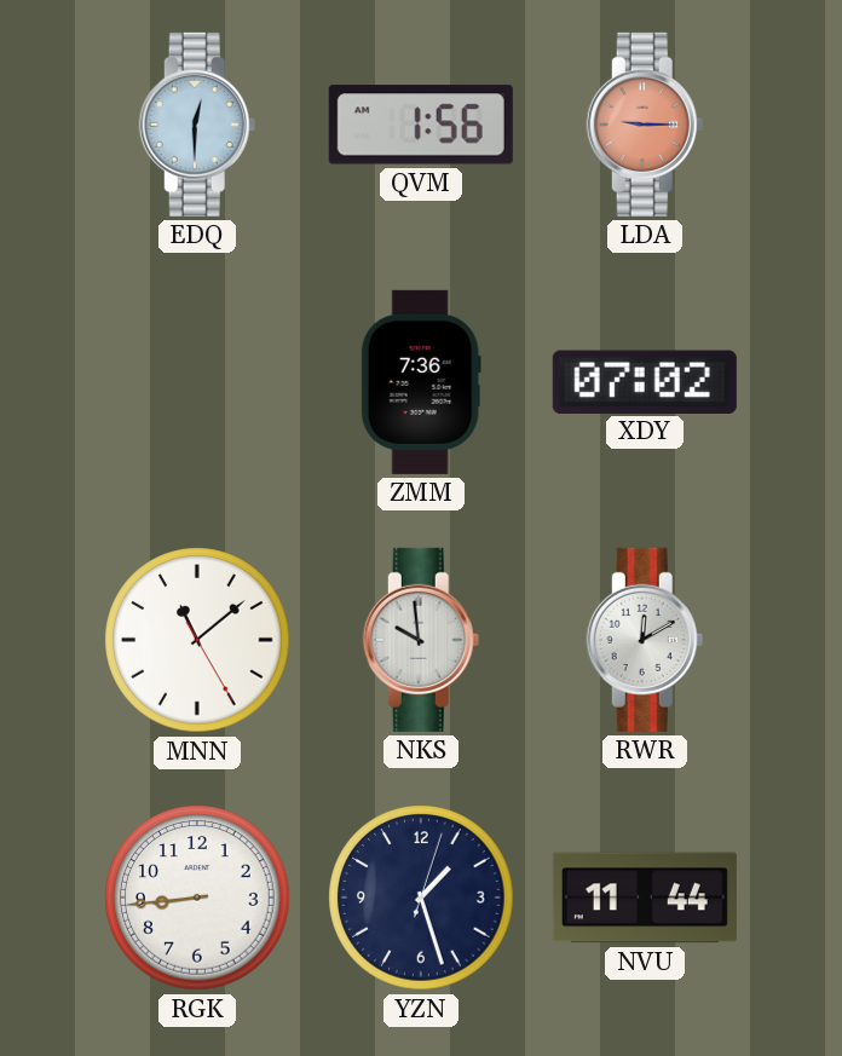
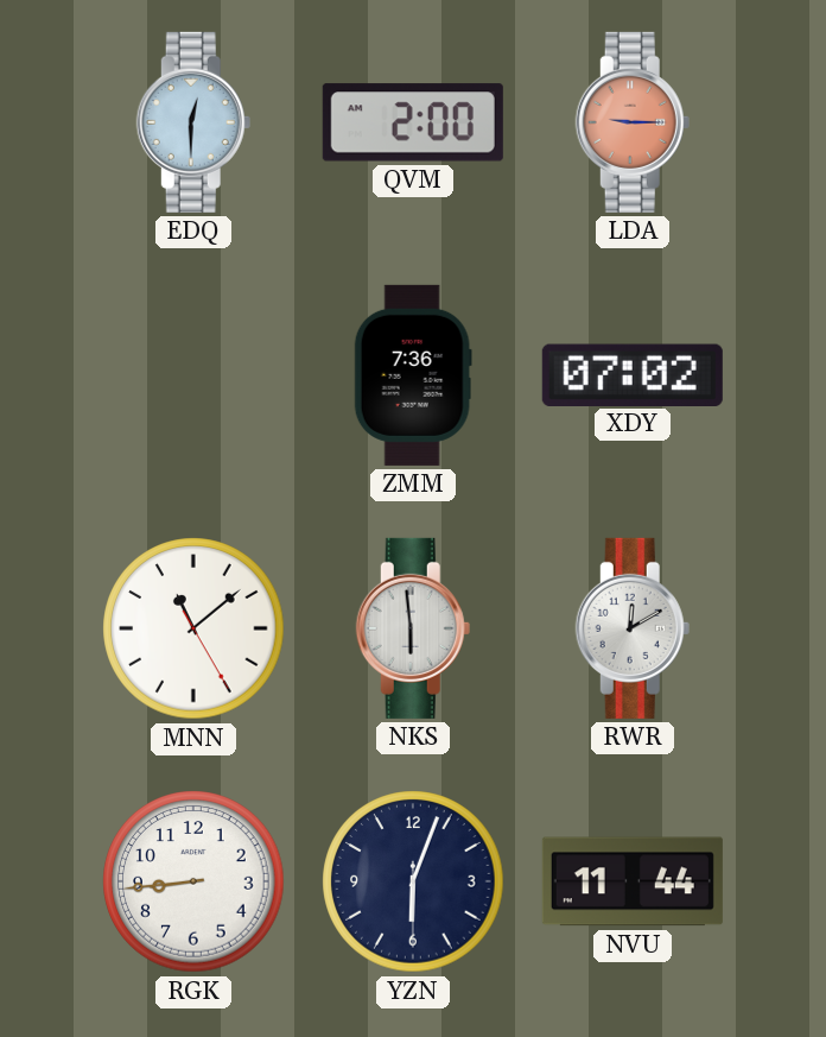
QVM: 1:56 -> 2:00 (413, 122)
NKS: 9:59 -> 5:59 (413, 628)
YZN: 1:27 -> 6:03 (413, 881)
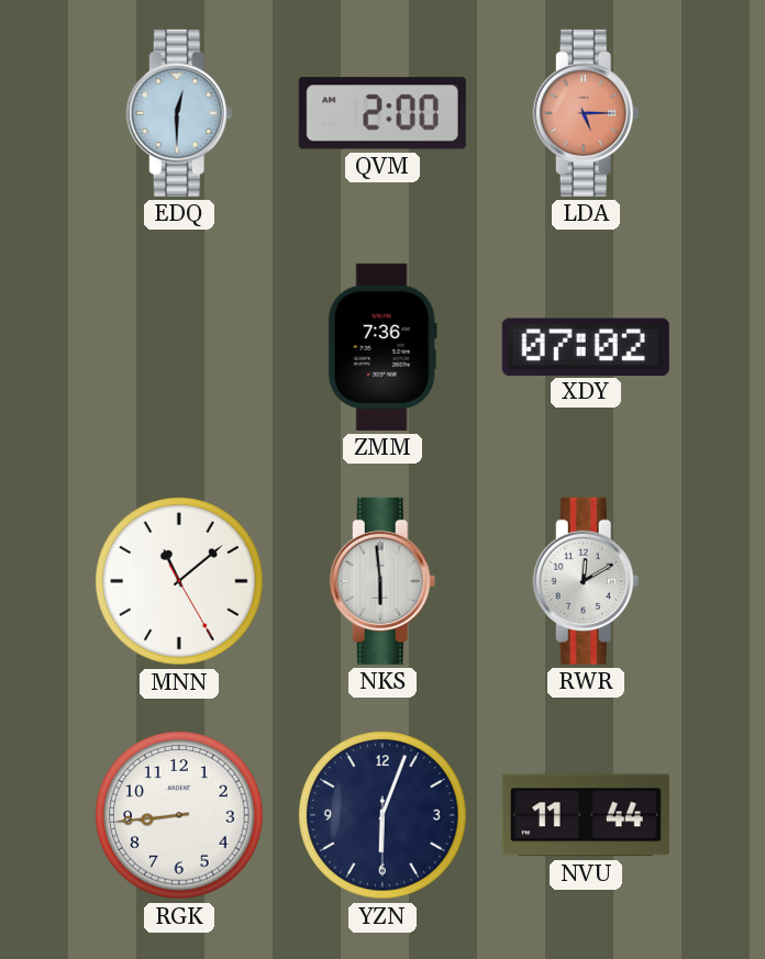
LDA: 9:15 -> 5:15 (586, 113)
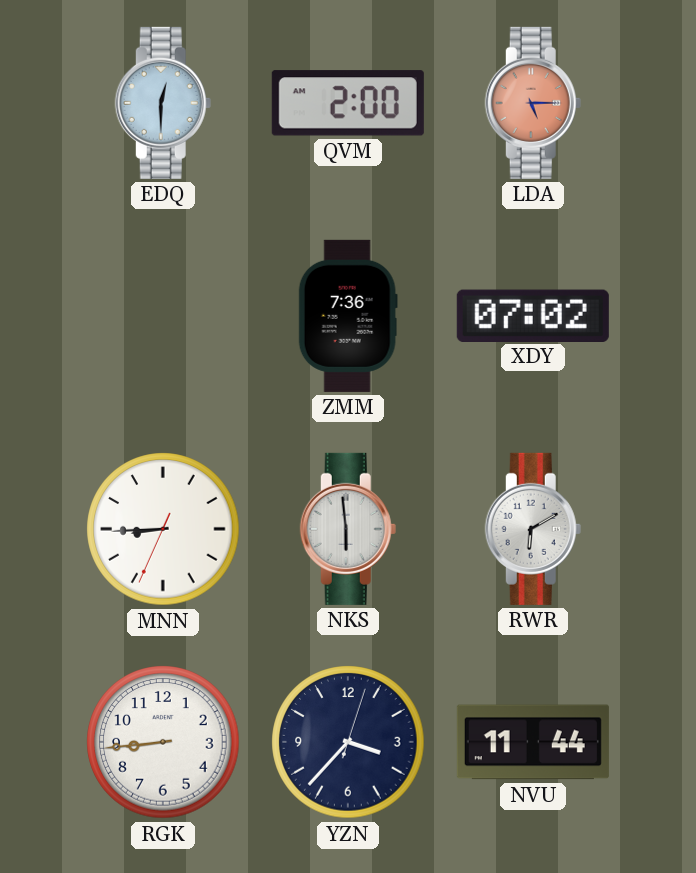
MNN: 11:08 -> 8:44 (163, 529)
RWR: 12:10 -> 6:10 (533, 529)
YZN: 6:03 -> 3:37 (348, 742)
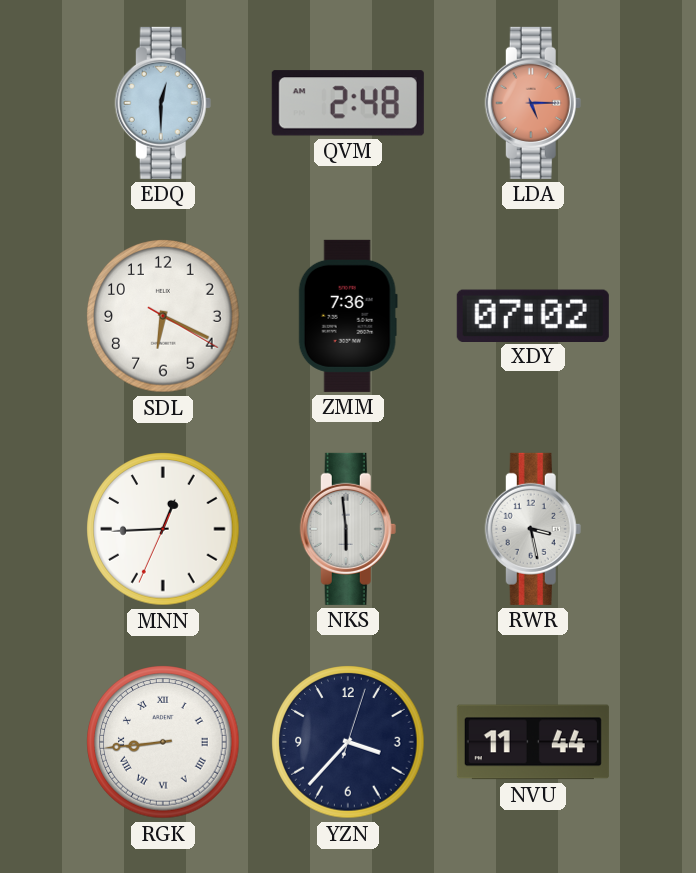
QVM: 2:00 -> 2:48 (348, 103)
SDL: none -> 6:19 (163, 316)
MNN: 8:44 -> 12:44 (163, 529)
RWR: 6:10 -> 3:28 (533, 529)
RGK numerals: Arabic -> Roman (163, 742)
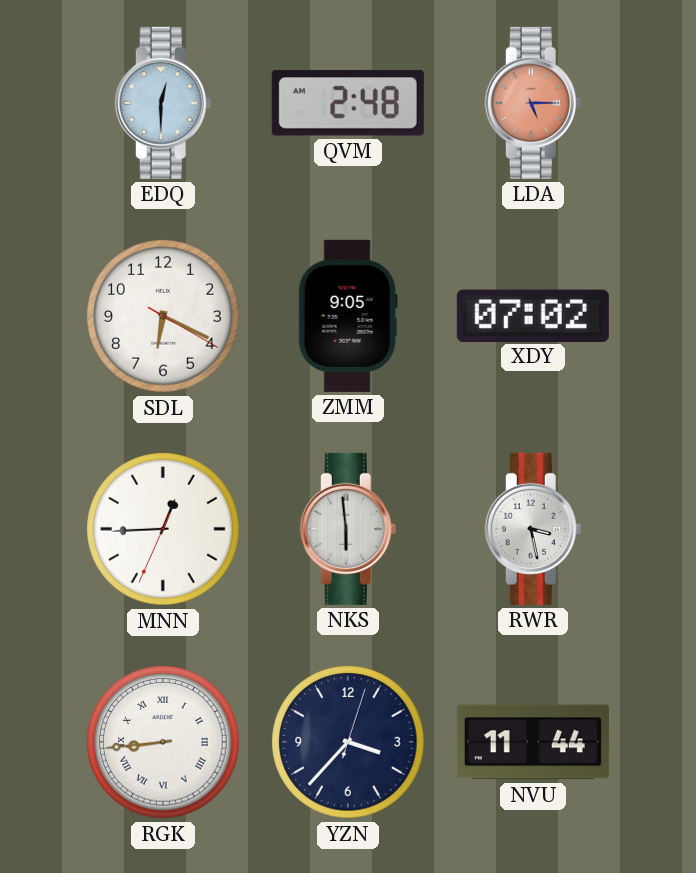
ZMM: 7:36 -> 9:05 (348, 316)
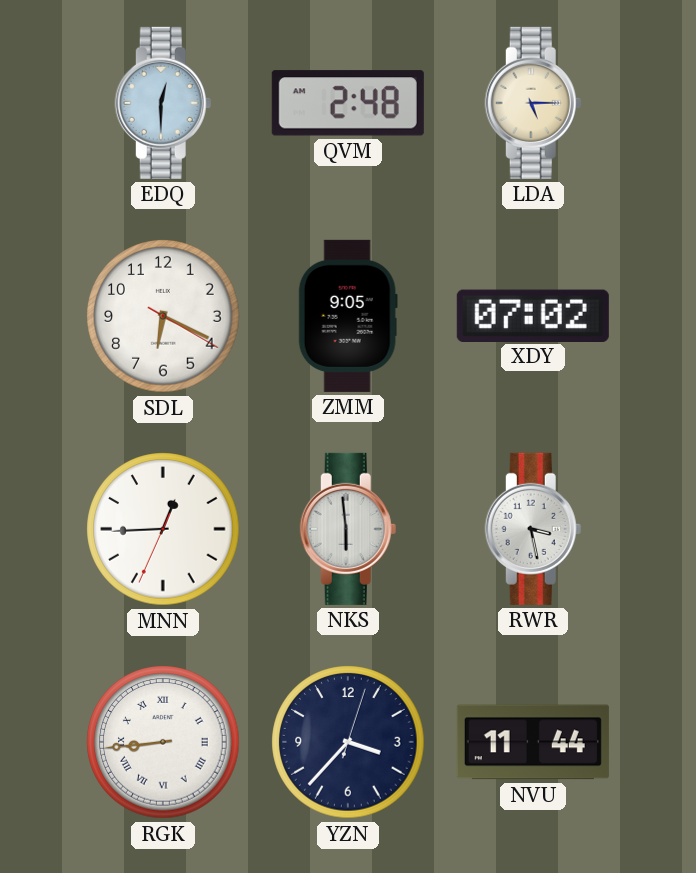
LDA dial: salmon -> cream (533, 103)
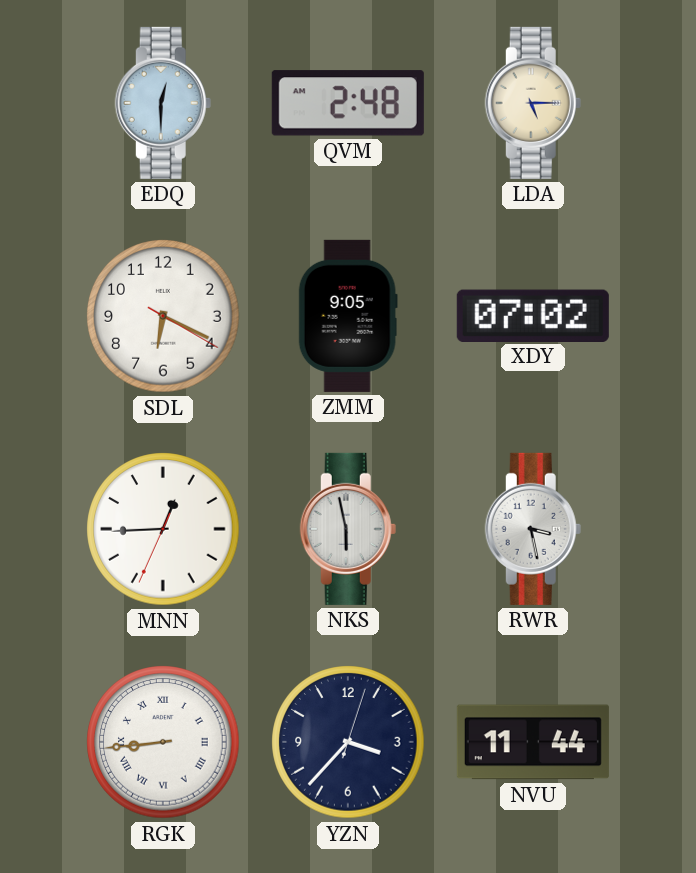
NKS: 5:59 -> 5:58 (348, 529)
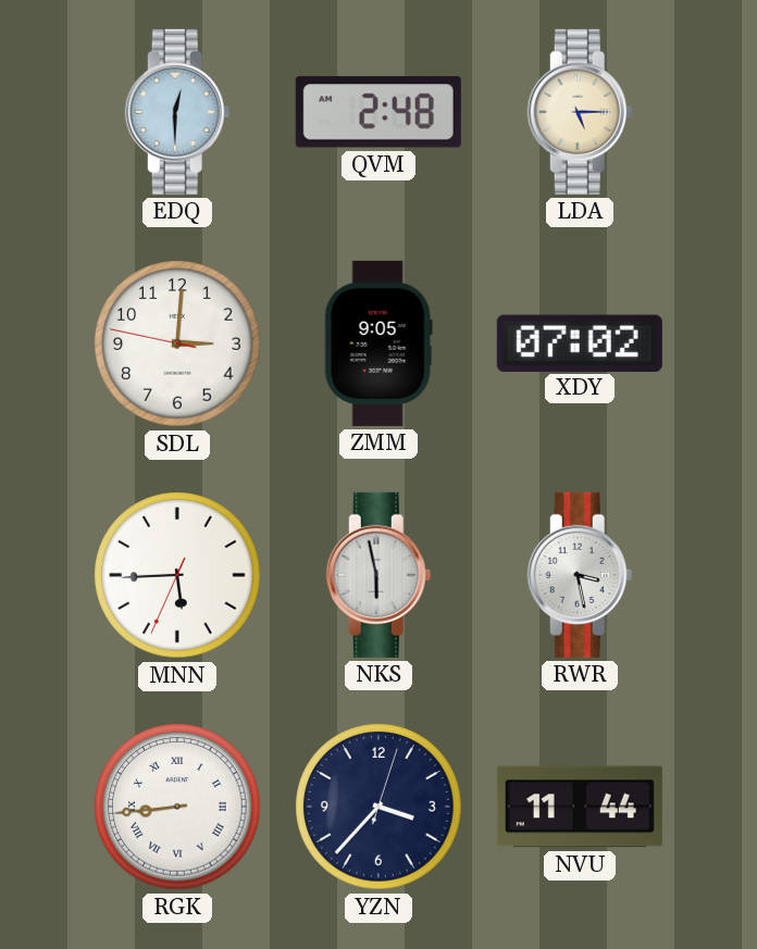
SDL: 6:19 -> 3:00 (177, 344)
MNN: 12:44 -> 5:44 (177, 575)
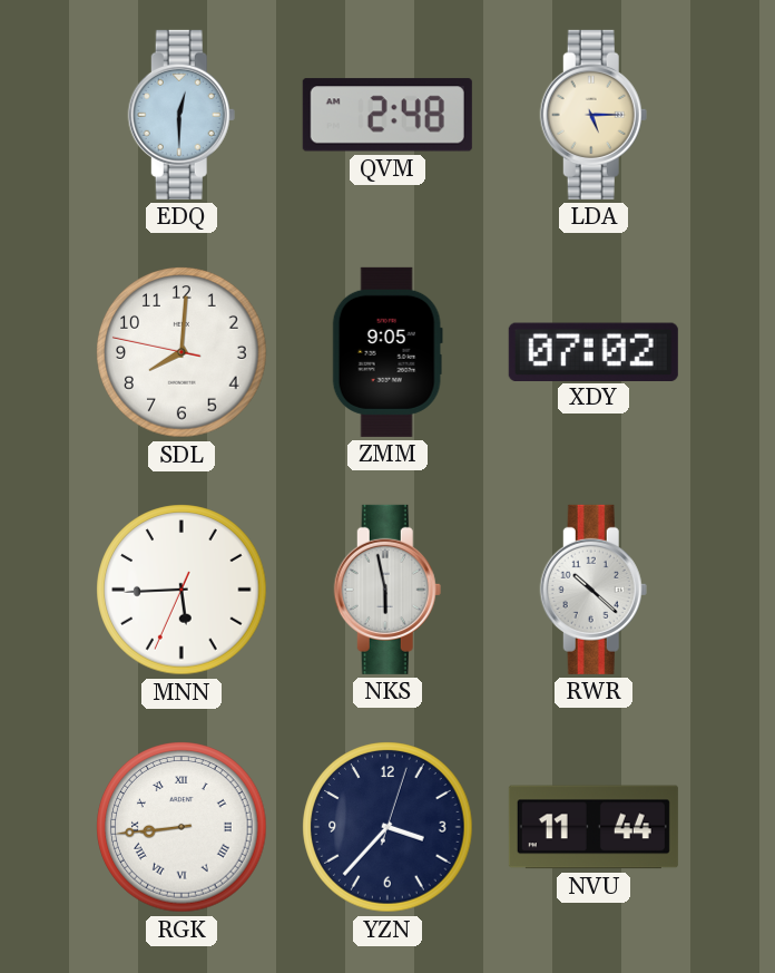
SDL: 3:00 -> 8:00 (182, 352)
RWR: 3:28 -> 10:22 (593, 590)
